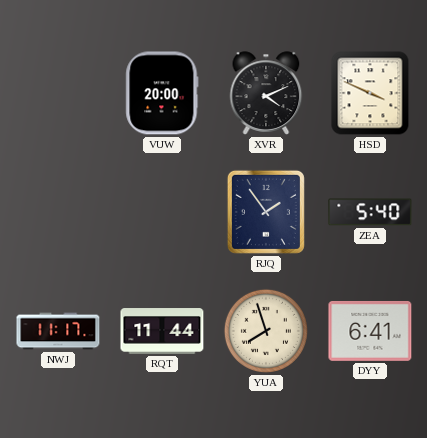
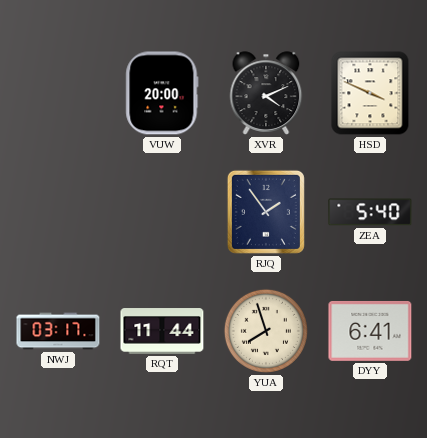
NWJ: 11:17 -> 03:17 (58, 331)
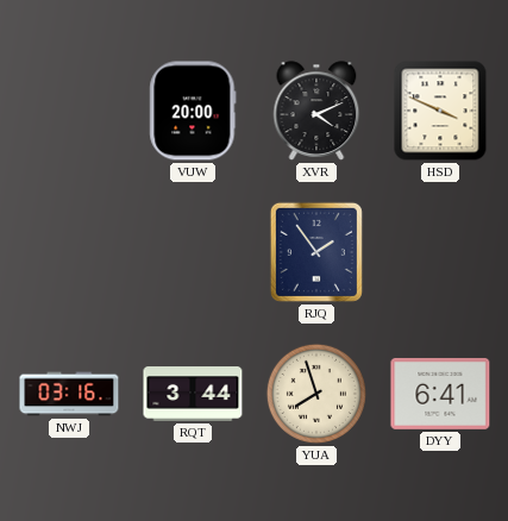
ZEA: 5:40 -> none (370, 212)
NWJ: 03:17 -> 03:16 (69, 394)
RQT: 11:44 -> 3:44 (193, 394)
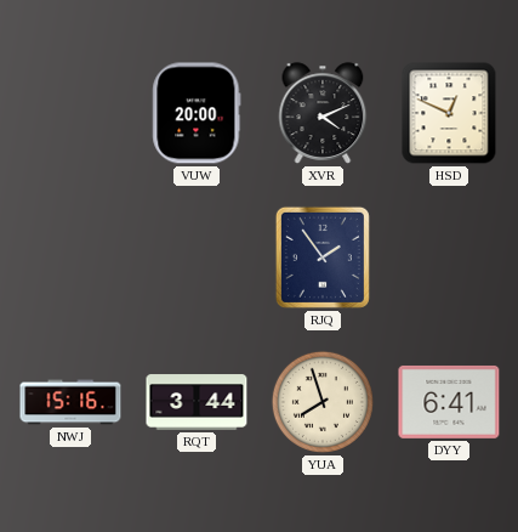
HSD: 3:49 -> 12:49 (449, 113)
NWJ: 03:16 -> 15:16 (70, 402)
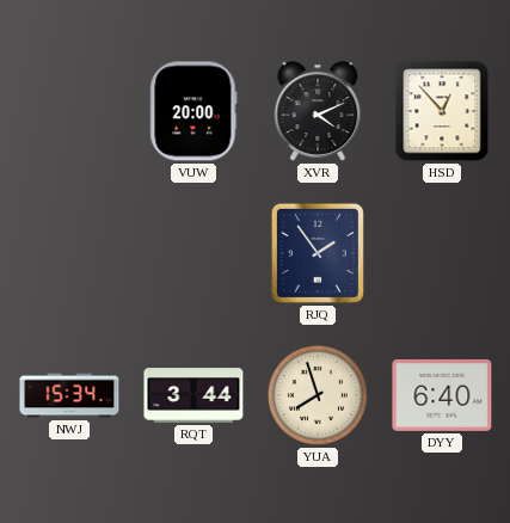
HSD: 12:49 -> 12:53 (442, 111)
NWJ: 15:16 -> 15:34 (69, 395)
DYY: 6:41 -> 6:40 (442, 395)
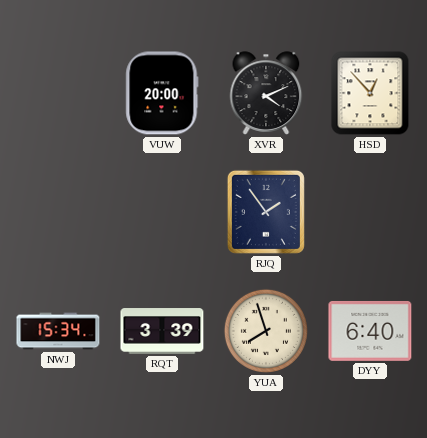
RQT: 3:44 -> 3:39 (162, 331)
